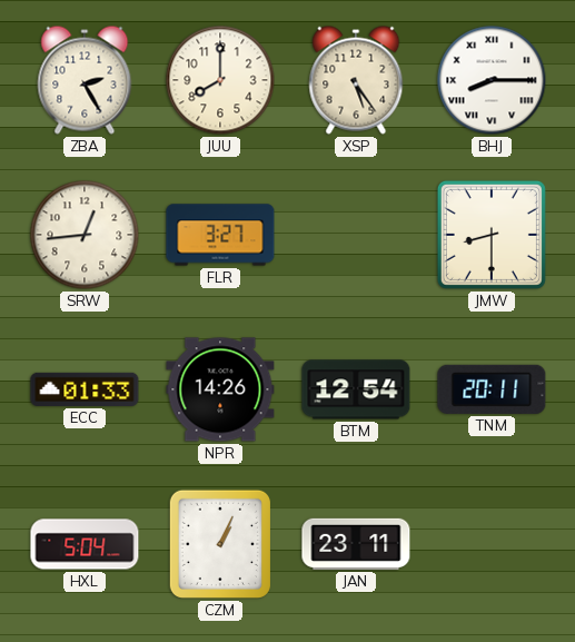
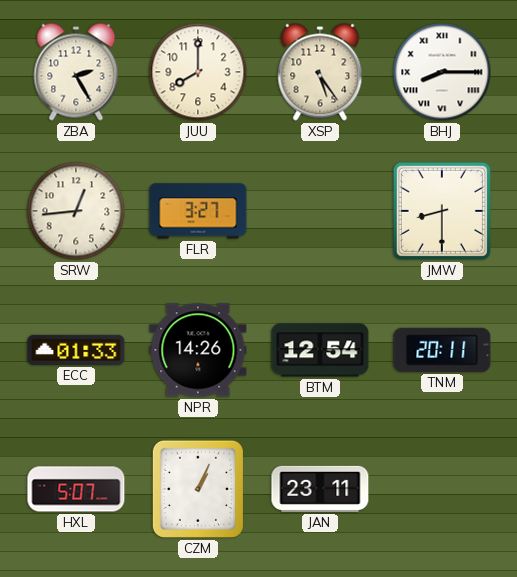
HXL: 5:04 -> 5:07 (76, 489)
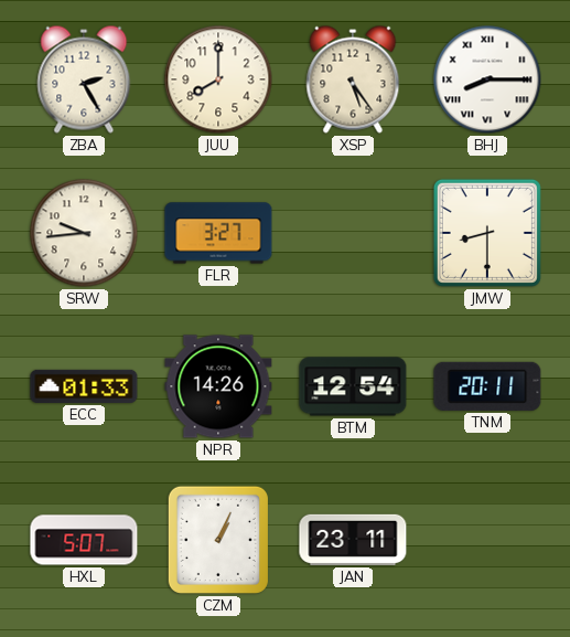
SRW: 12:44 -> 9:44 (84, 233)
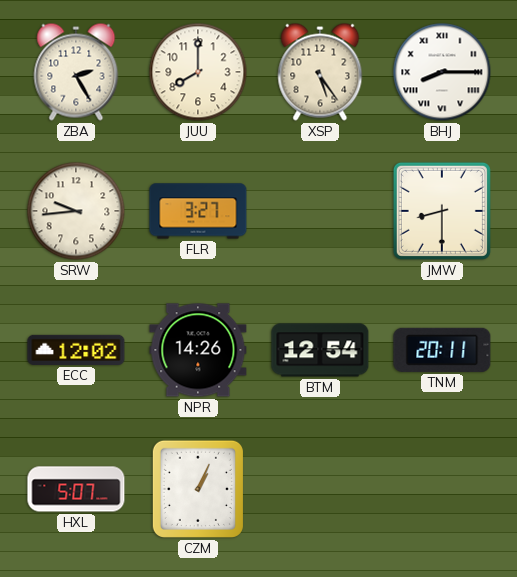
ECC: 01:33 -> 12:02 (76, 350)
JAN: 23:11 -> none (353, 540)
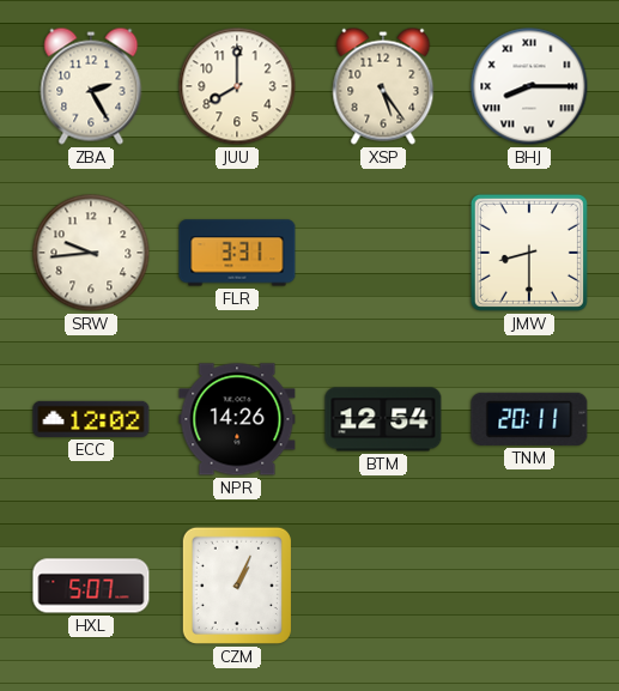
FLR: 3:27 -> 3:31 (237, 253)
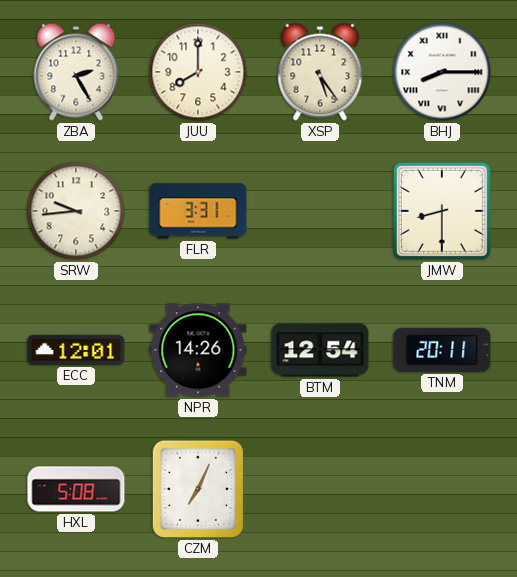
ECC: 12:02 -> 12:01 (76, 350)
HXL: 5:07 -> 5:08 (76, 489)
CZM: 1:04 -> 7:04 (198, 489)
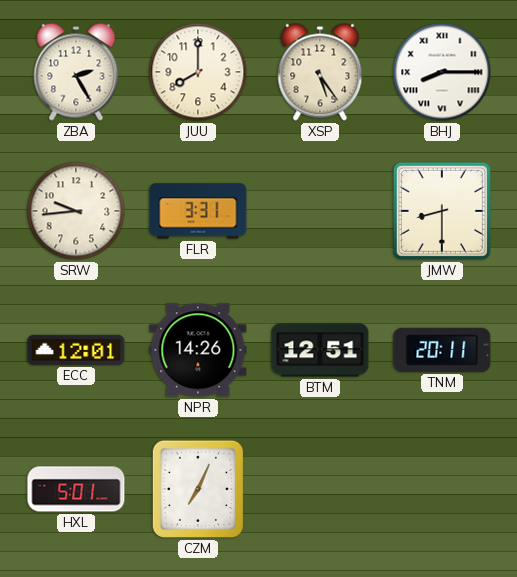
BTM: 12:54 -> 12:51 (320, 350)
HXL: 5:08 -> 5:01 (76, 489)
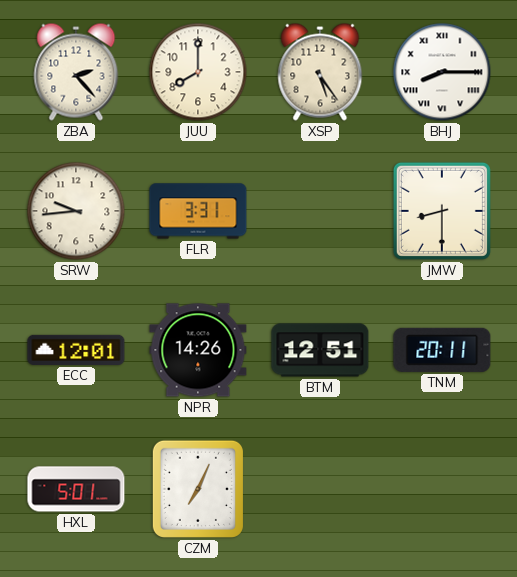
ZBA: 2:25 -> 2:23 (76, 72)
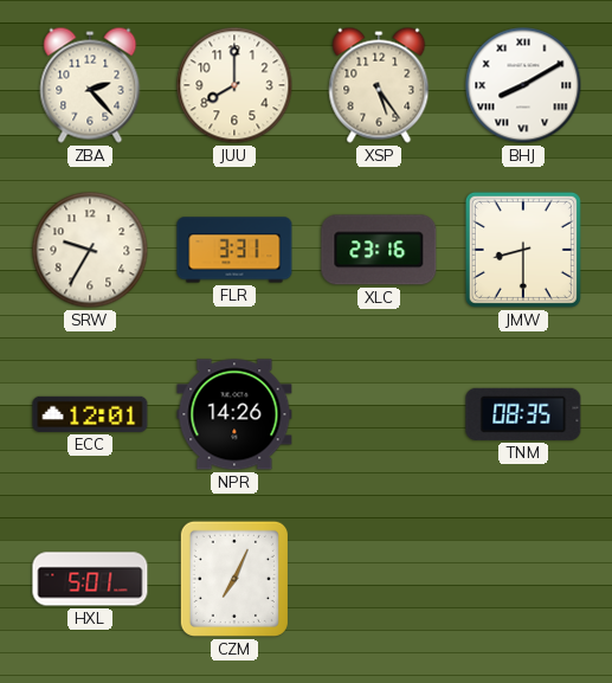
BHJ: 8:15 -> 8:10 (523, 85)
SRW: 9:44 -> 9:35 (90, 250)
XLC: none -> 23:16 (379, 250)
BTM: 12:51 -> none (320, 350)
TNM: 20:11 -> 08:35 (523, 414)
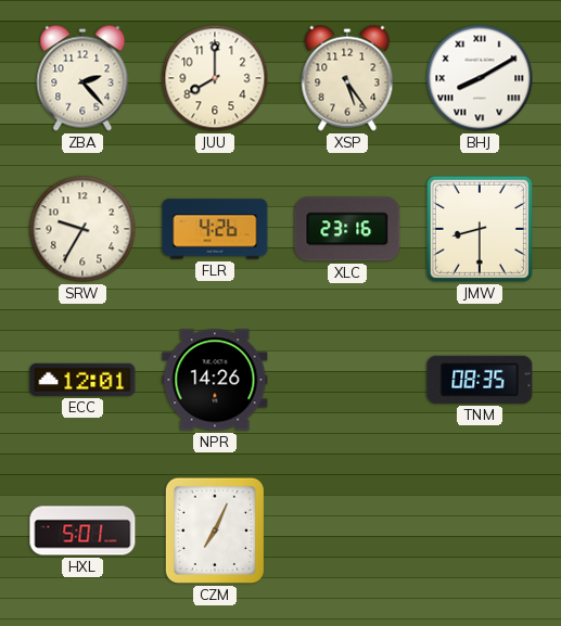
FLR: 3:31 -> 4:26 (215, 229)
